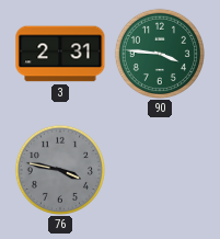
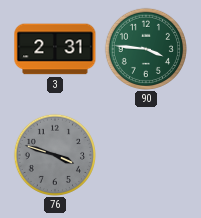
76: 3:47 -> 3:48 (54, 154)
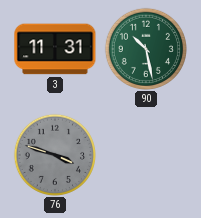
3: 2:31 -> 11:31 (55, 49)
90: 3:46 -> 10:28 (145, 48)
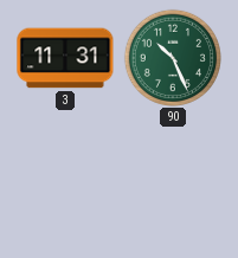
90: 10:28 -> 10:26 (172, 57)
76: 3:48 -> none (54, 154)
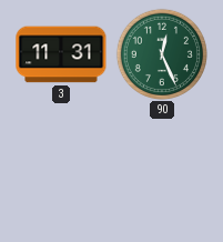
90: 10:26 -> 12:26 (161, 53)
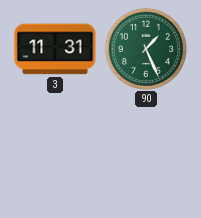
90: 12:26 -> 1:26 (145, 48)
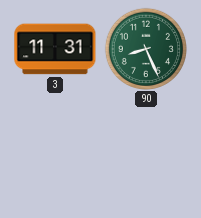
90: 1:26 -> 8:26 (145, 48)
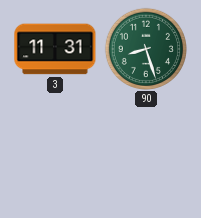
90: 8:26 -> 8:27 (145, 48)
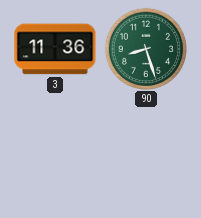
3: 11:31 -> 11:36 (55, 49)
